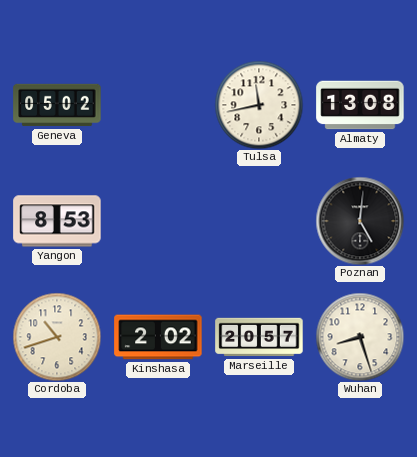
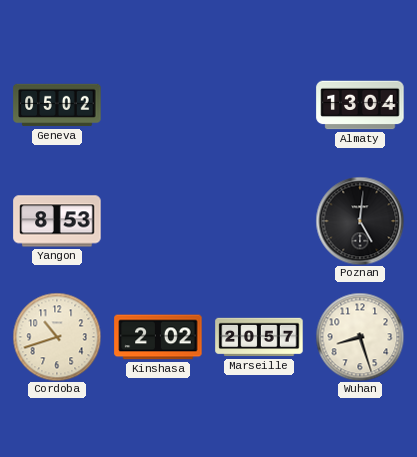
Tulsa: 11:43 -> none (259, 105)
Almaty: 13:08 -> 13:04 (360, 105)
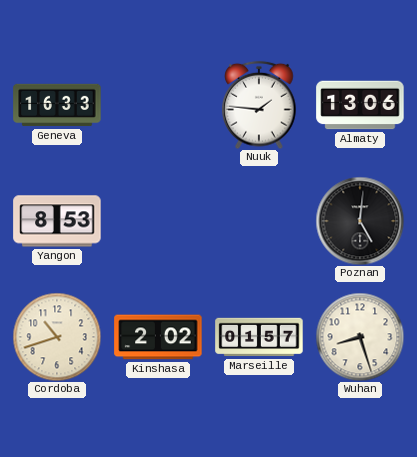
Geneva: 05:02 -> 16:33 (57, 105)
Nuuk: none -> 1:46 (259, 105)
Almaty: 13:04 -> 13:06 (360, 105)
Marseille: 20:57 -> 01:57 (259, 337)
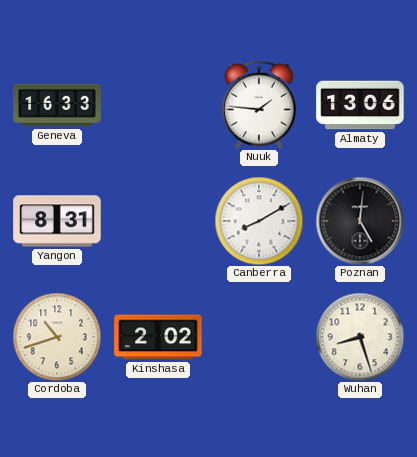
Yangon: 8:53 -> 8:31 (57, 221)
Canberra: none -> 8:10 (259, 221)
Marseille: 01:57 -> none (259, 337)
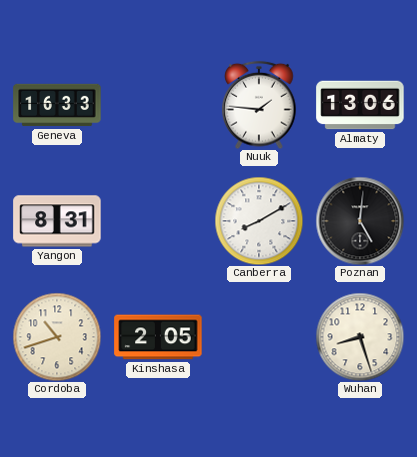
Kinshasa: 2:02 -> 2:05 (158, 337)
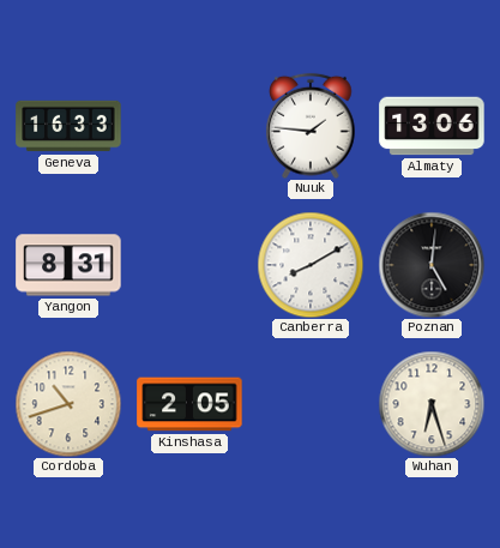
Wuhan: 8:27 -> 6:27 (432, 404)
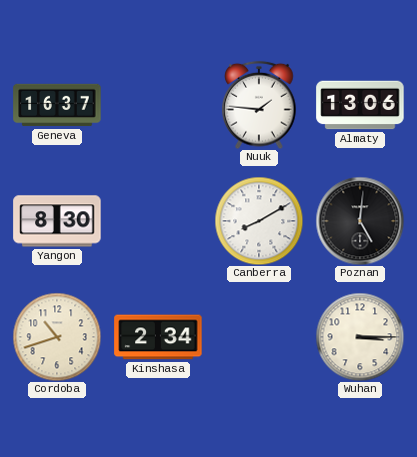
Geneva: 16:33 -> 16:37 (57, 105)
Yangon: 8:31 -> 8:30 (57, 221)
Kinshasa: 2:05 -> 2:34 (158, 337)
Wuhan: 6:27 -> 3:15 (360, 337)
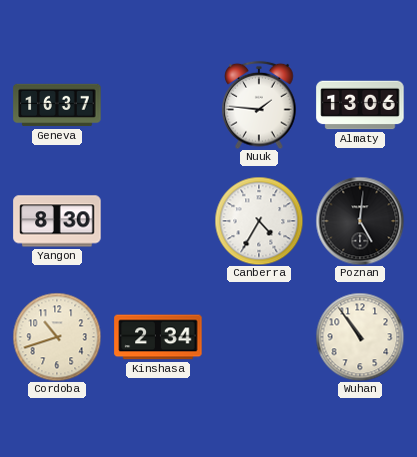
Canberra: 8:10 -> 4:35 (259, 221)
Wuhan: 3:15 -> 10:54 (360, 337)
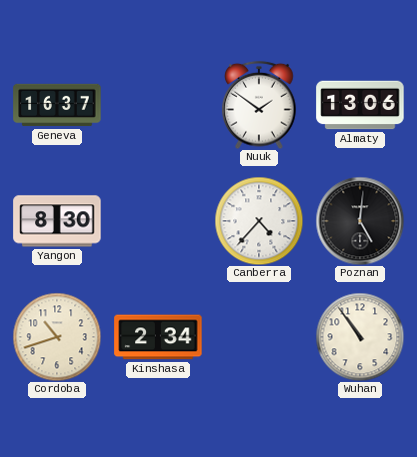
Nuuk: 1:46 -> 1:51 (259, 105)
Canberra: 4:35 -> 4:37 (259, 221)
